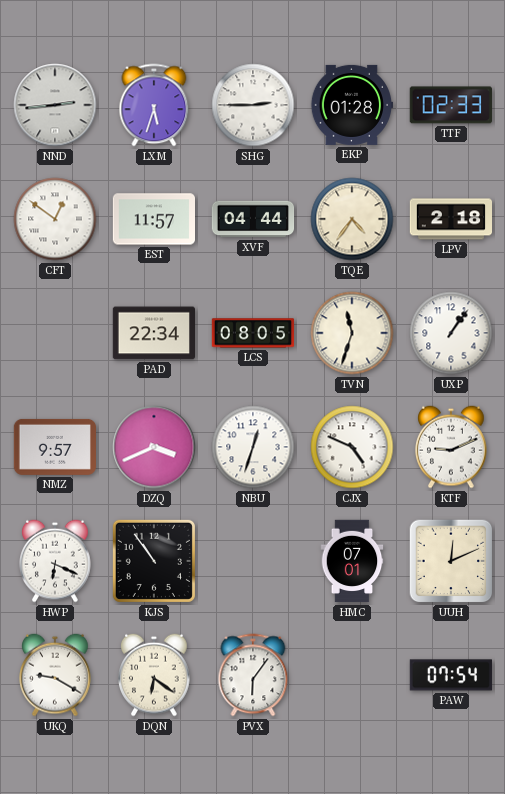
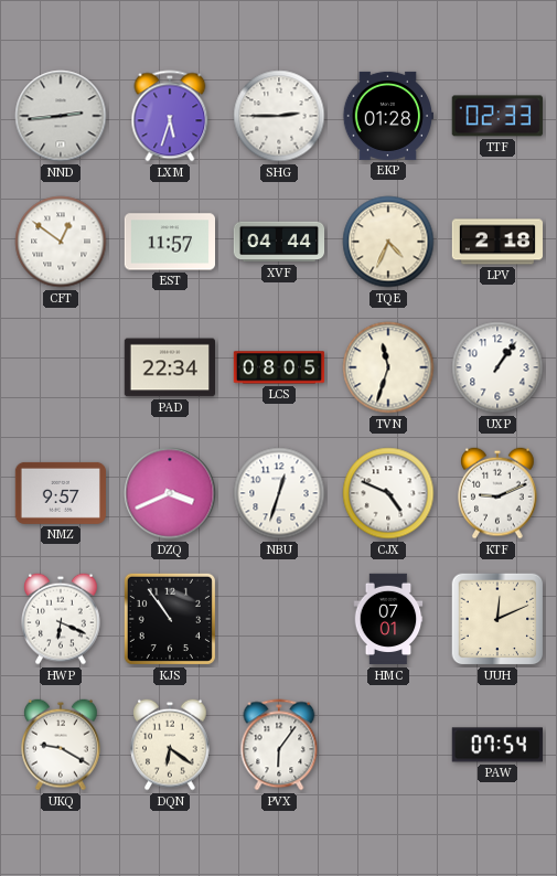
TQE: 4:36 -> 4:34 (388, 242)
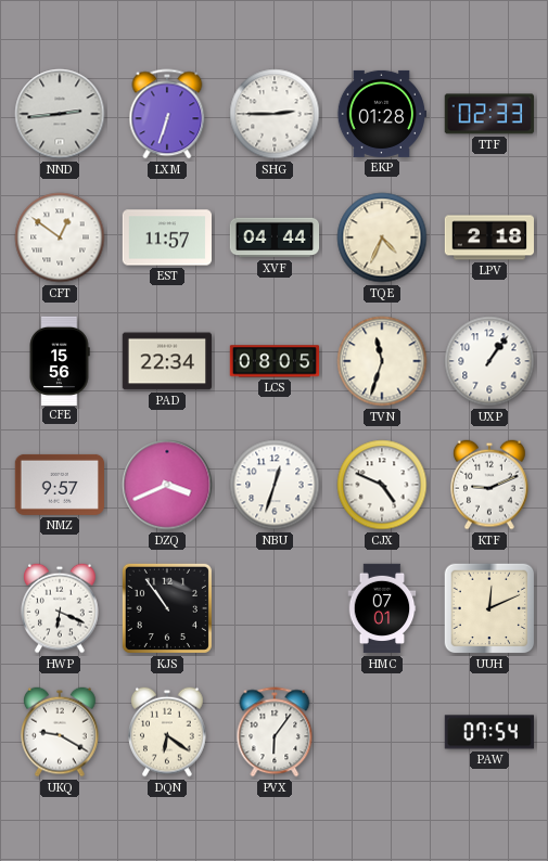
LXM: 5:33 -> 6:33 (167, 114)
CFE: none -> 15:56 (60, 360)
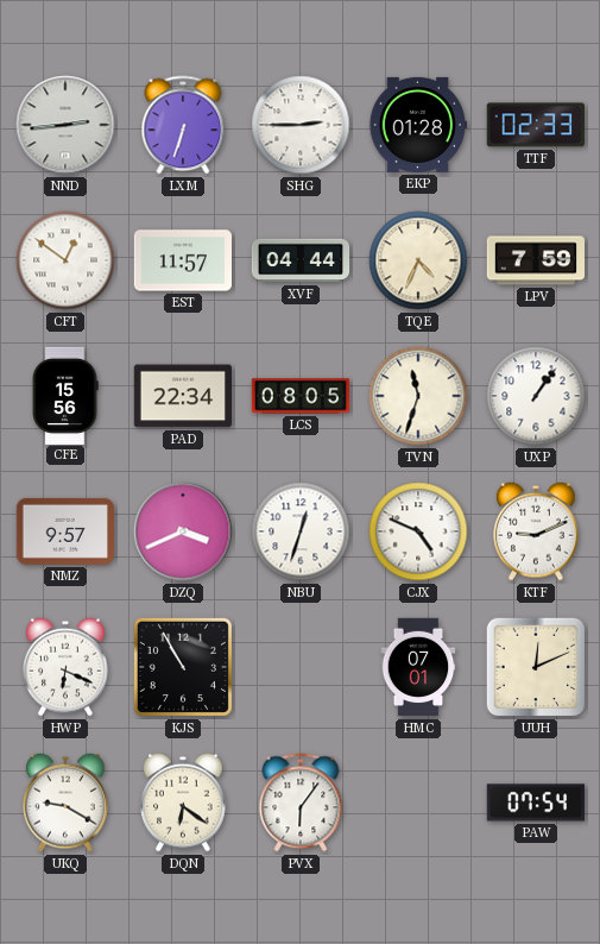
LPV: 2:18 -> 7:59 (536, 260)
KJS: 10:54 -> 10:55 (183, 667)
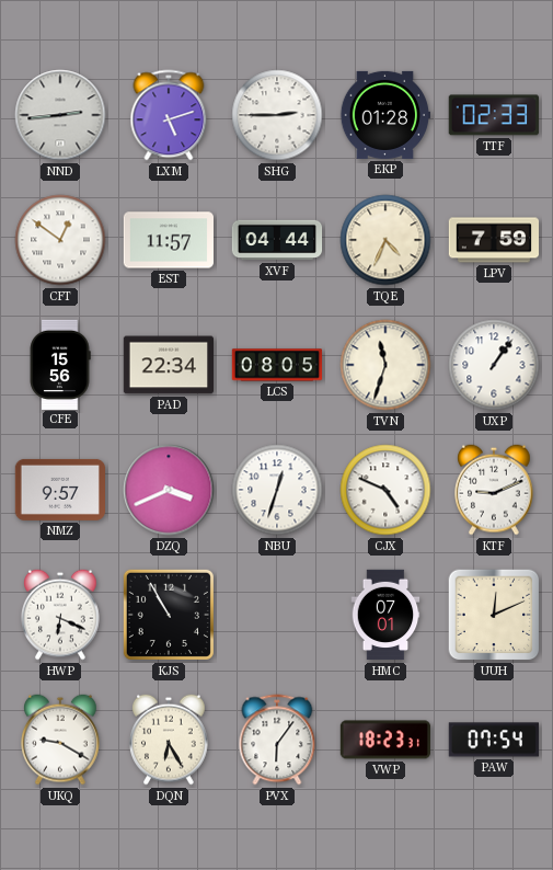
LXM: 6:33 -> 5:12 (169, 115)
DQN: 6:21 -> 6:25 (169, 740)
VWP: none -> 18:23 (384, 740)
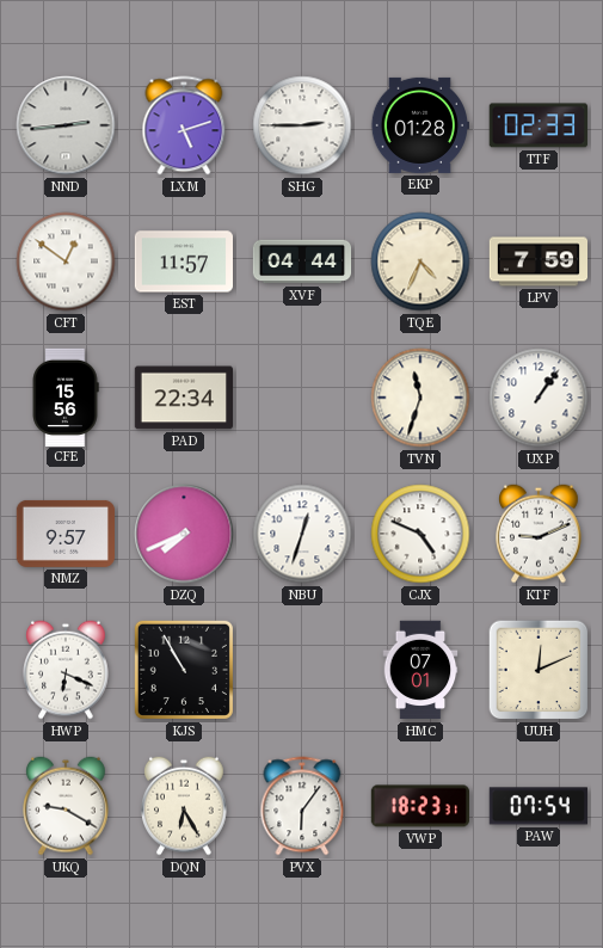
LCS: 08:05 -> none (277, 365)
DZQ: 3:41 -> 7:41 (184, 534)
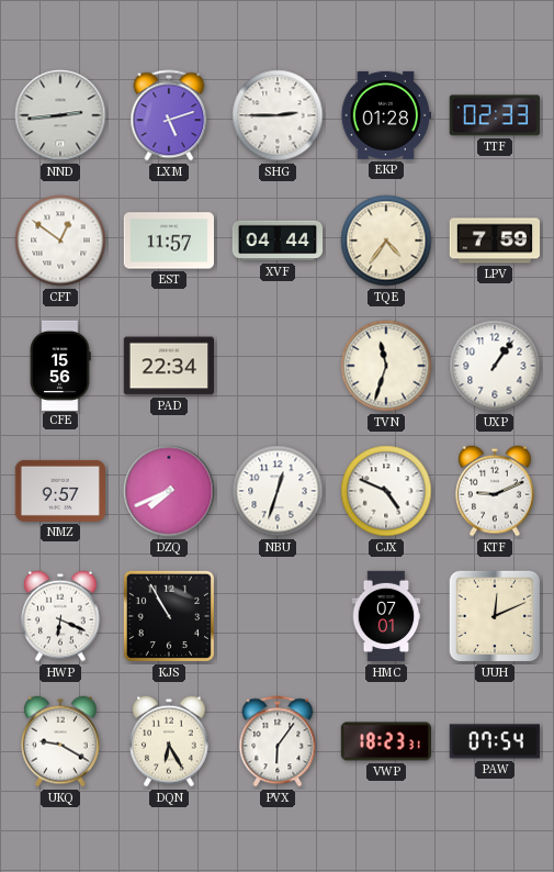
TQE: 4:34 -> 4:36 (386, 241)
